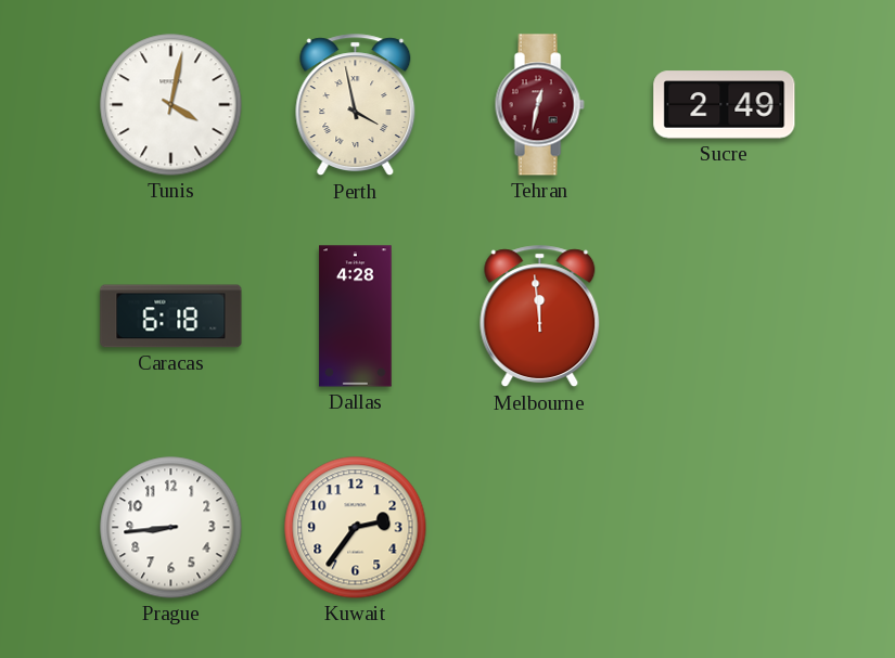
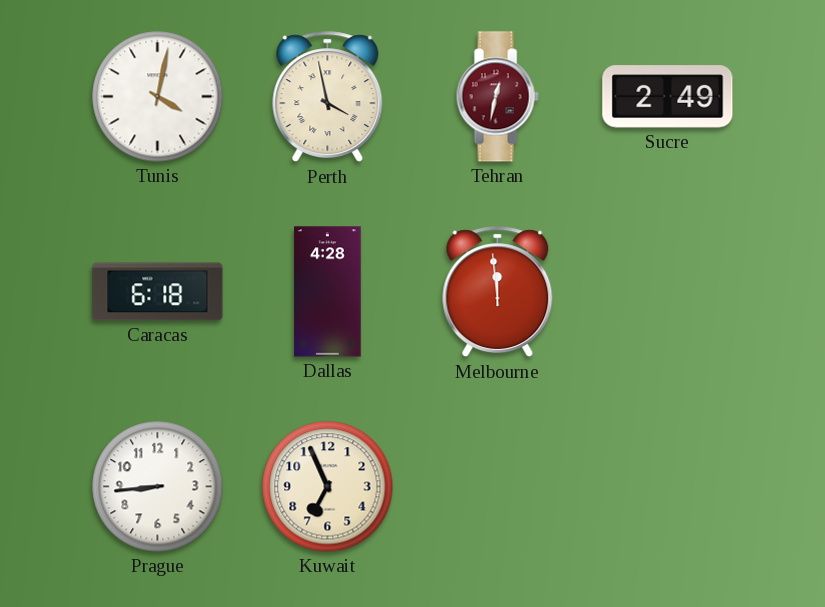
Kuwait: 2:36 -> 6:56 (328, 487)
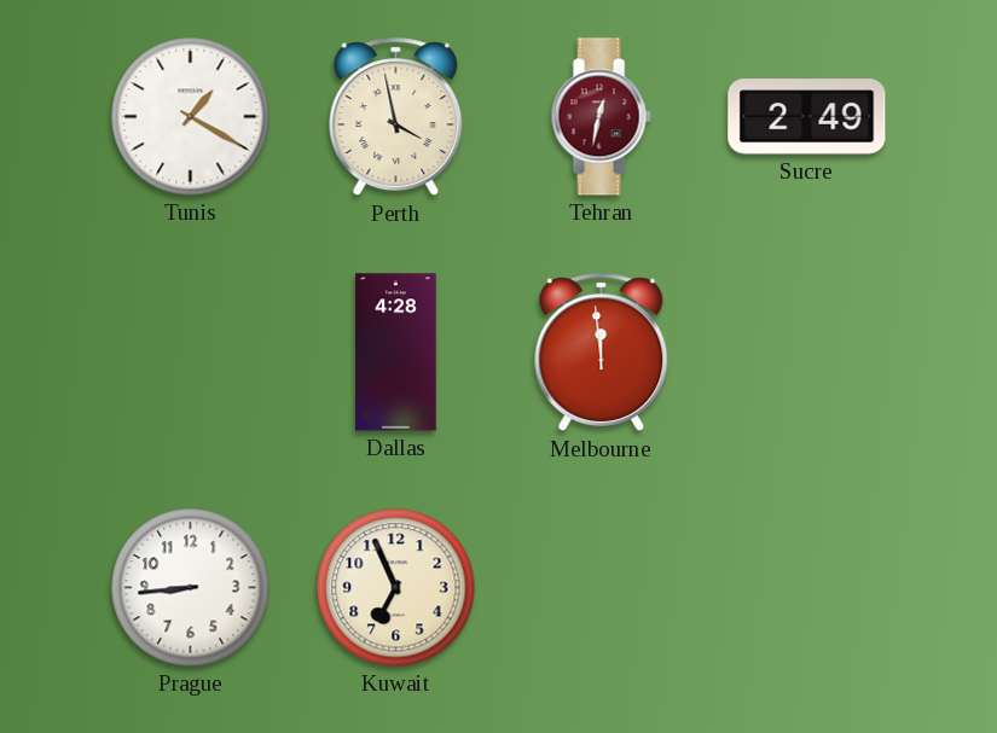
Tunis: 4:02 -> 1:20 (191, 117)
Caracas: 6:18 -> none (158, 292)
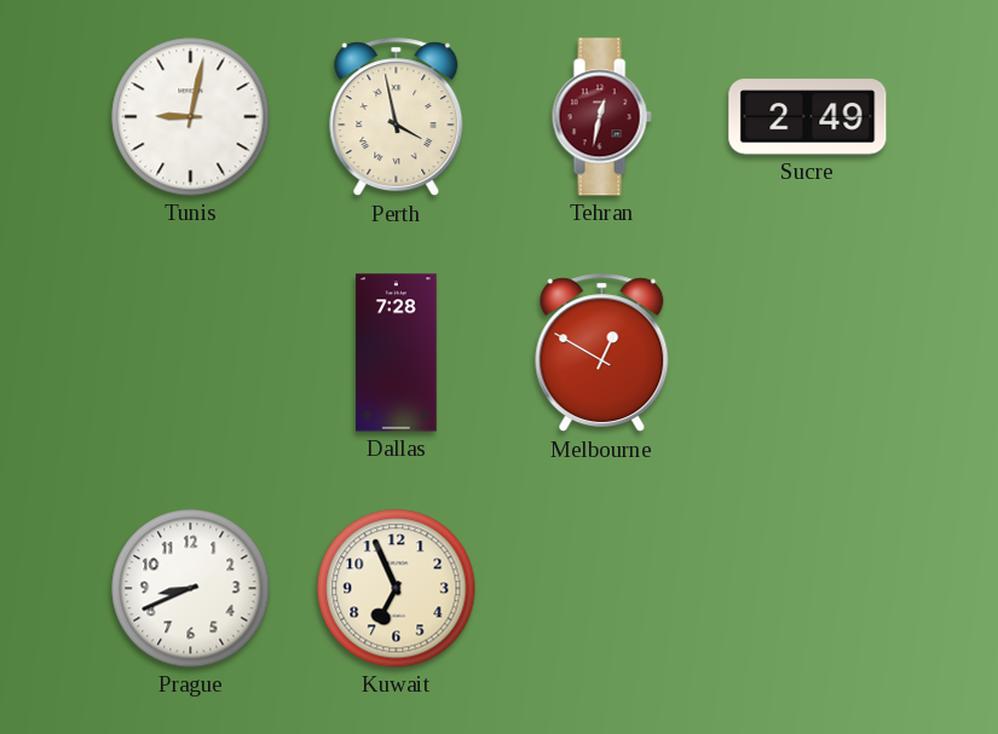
Tunis: 1:20 -> 9:02 (191, 117)
Dallas: 4:28 -> 7:28 (397, 353)
Melbourne: 11:59 -> 12:50 (602, 353)
Prague: 8:44 -> 8:41 (191, 589)
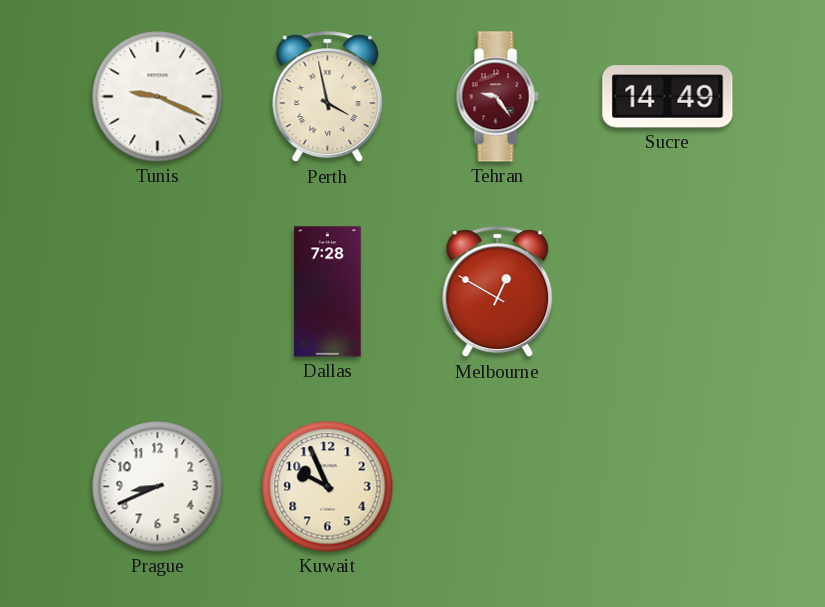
Tunis: 9:02 -> 9:19 (158, 97)
Tehran: 12:32 -> 9:24 (497, 97)
Sucre: 2:49 -> 14:49 (668, 97)
Kuwait: 6:56 -> 9:56 (328, 487)
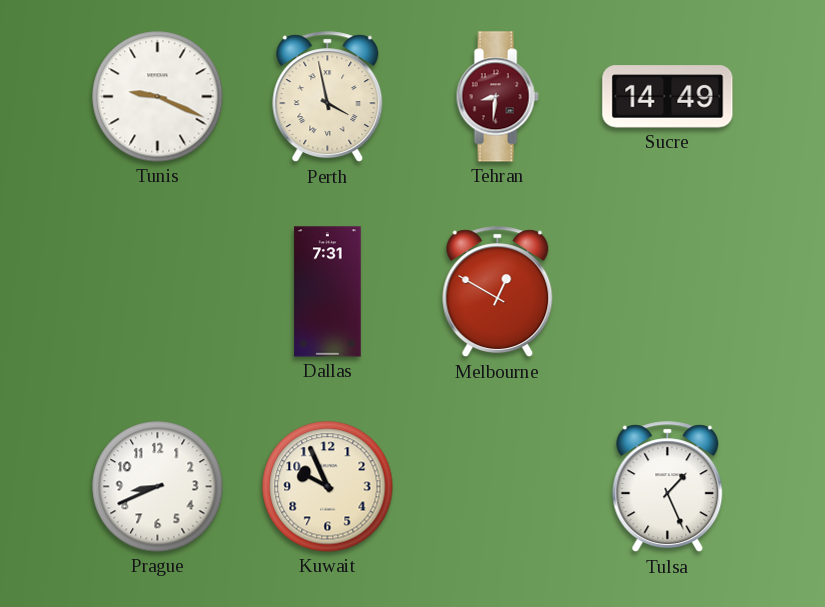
Tehran: 9:24 -> 8:31 (497, 97)
Dallas: 7:28 -> 7:31 (328, 292)
Tulsa: none -> 1:26 (668, 487)
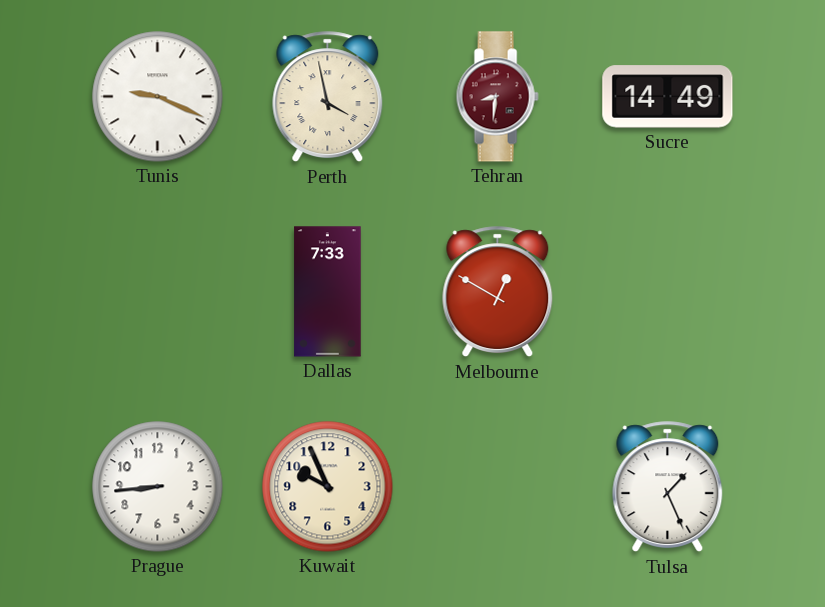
Dallas: 7:31 -> 7:33 (328, 292)
Prague: 8:41 -> 8:44 (158, 487)
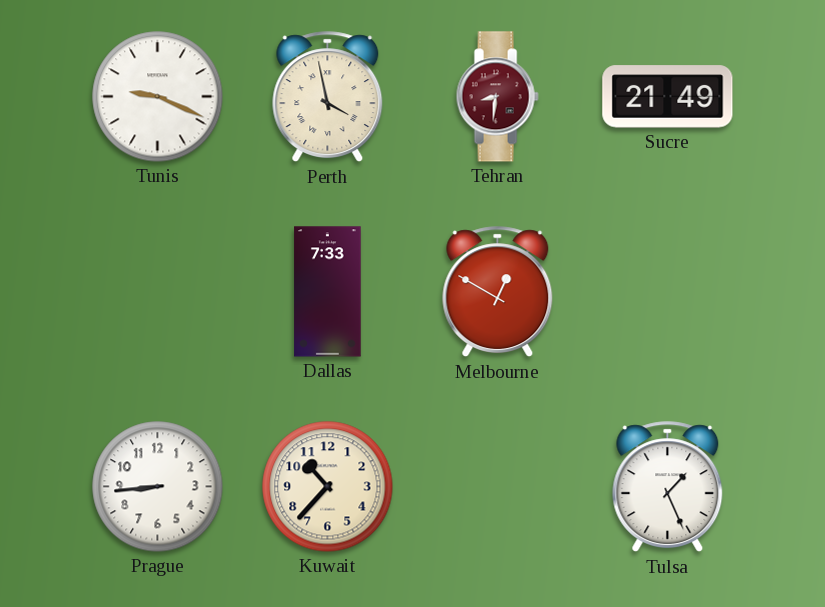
Sucre: 14:49 -> 21:49 (668, 97)
Kuwait: 9:56 -> 10:37 (328, 487)
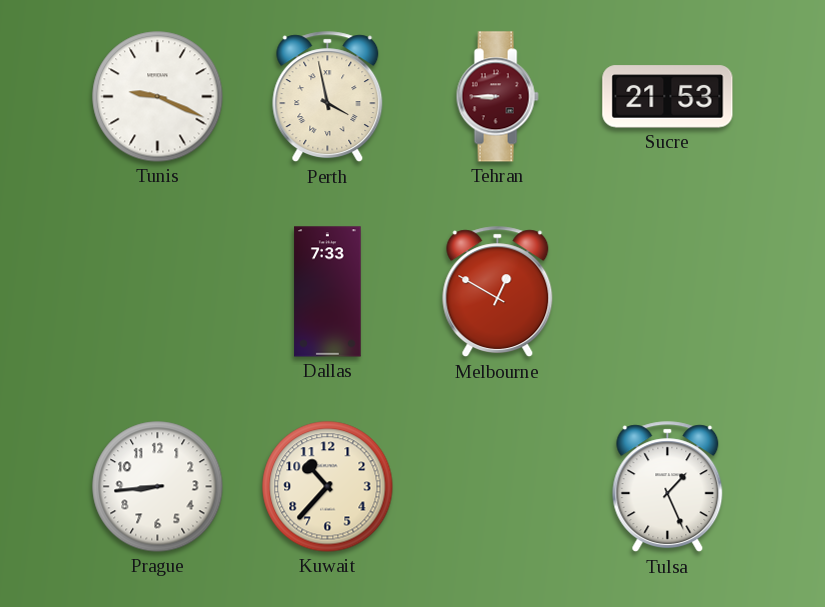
Tehran: 8:31 -> 8:45 (497, 97)
Sucre: 21:49 -> 21:53 (668, 97)
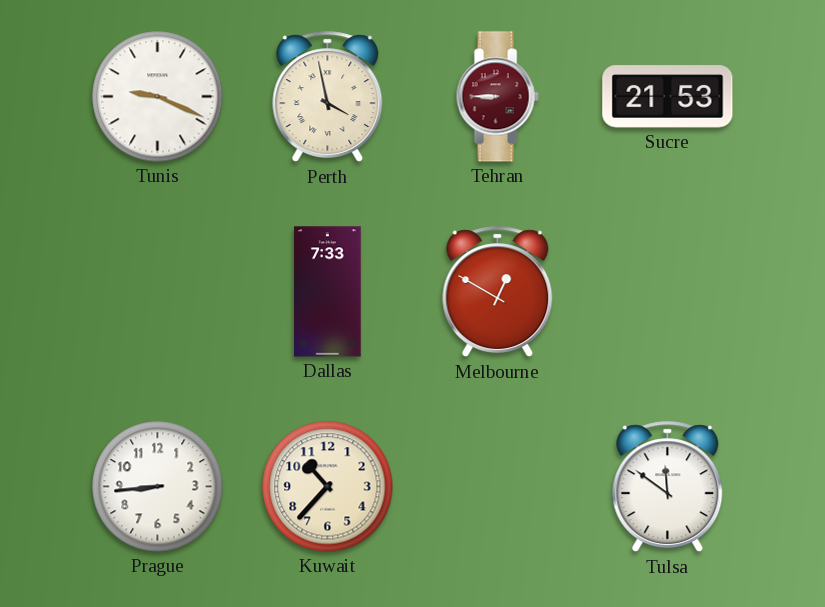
Tulsa: 1:26 -> 11:51 (668, 487)
